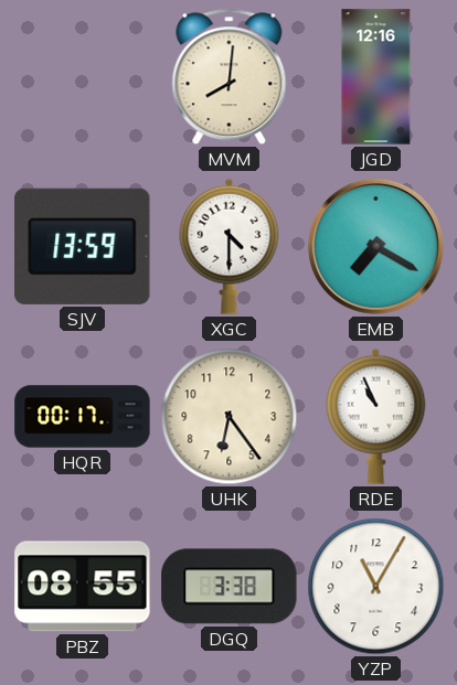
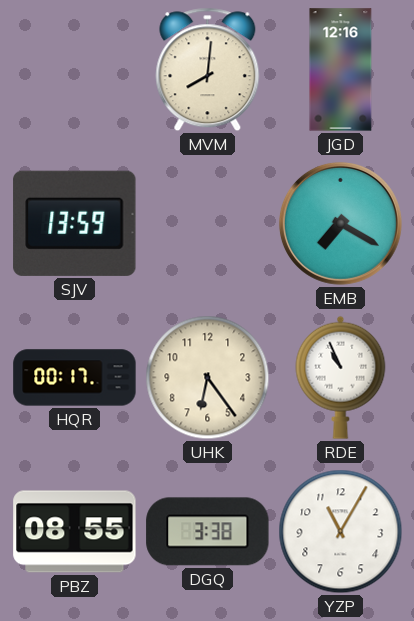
XGC: 4:30 -> none (230, 246)
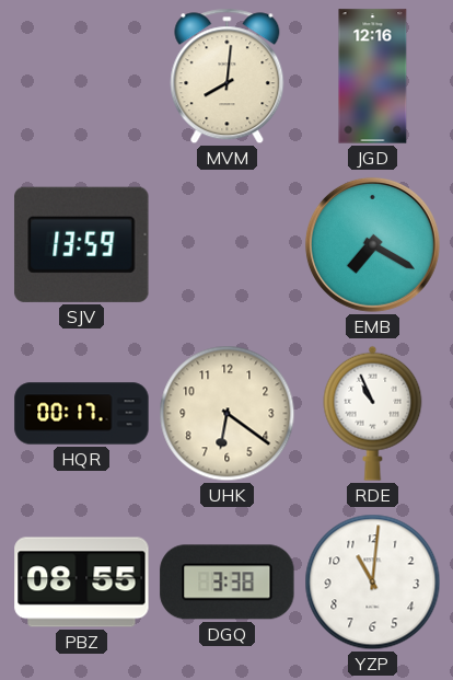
UHK: 6:24 -> 6:21 (228, 414)
YZP: 11:05 -> 11:01 (373, 583)
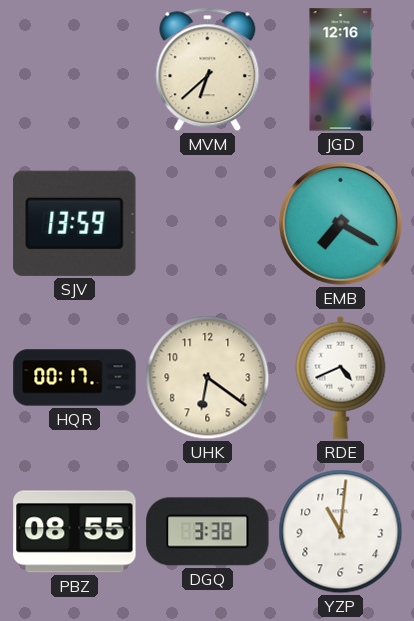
MVM: 8:01 -> 6:38 (208, 70)
RDE: 10:56 -> 4:41 (341, 377)
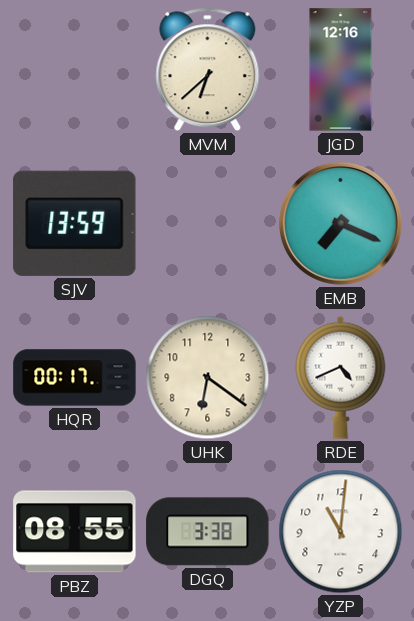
EMB: 7:20 -> 7:19 (340, 223)
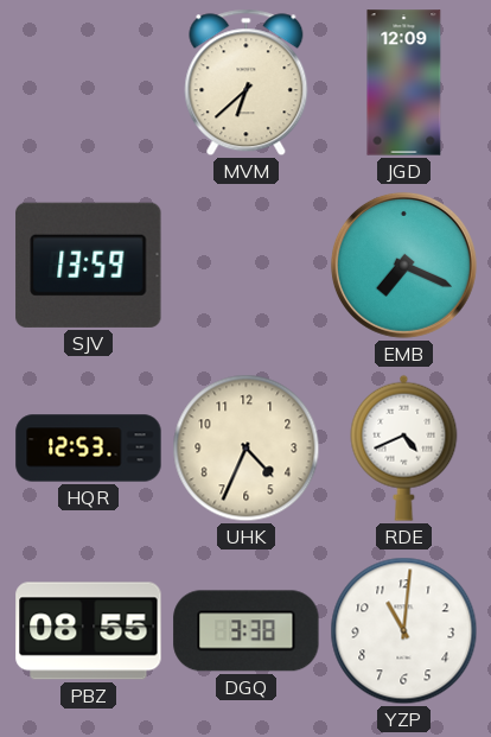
JGD: 12:16 -> 12:09 (404, 83)
HQR: 00:17 -> 12:53 (89, 449)
UHK: 6:21 -> 4:34 (247, 449)
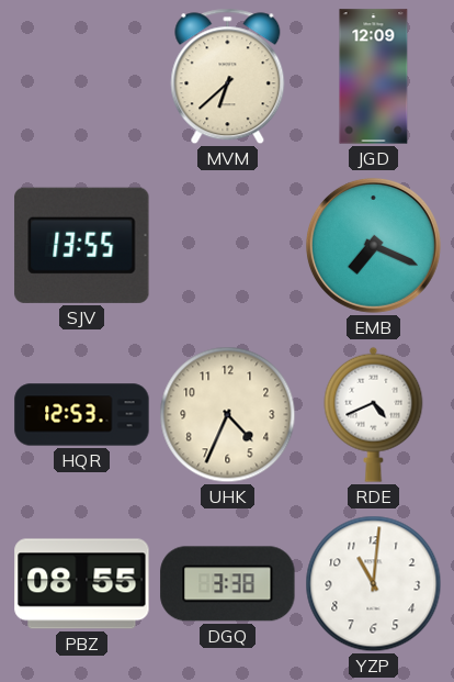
SJV: 13:59 -> 13:55 (82, 245)
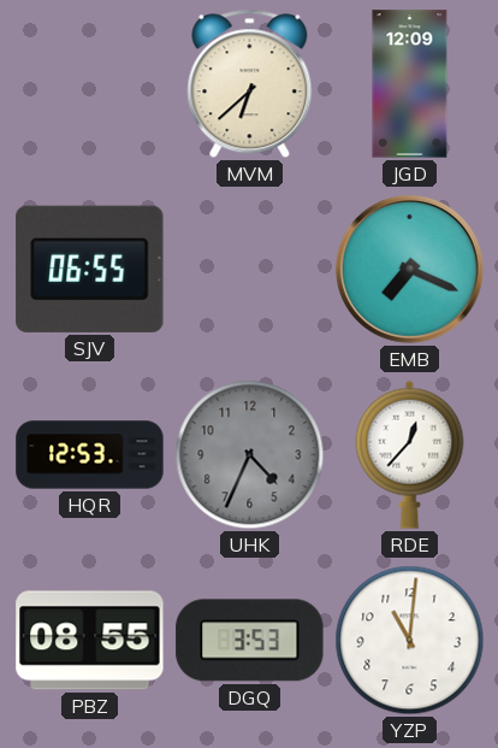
SJV: 13:55 -> 06:55 (90, 269)
UHK dial: cream -> grey (250, 455)
RDE: 4:41 -> 12:37 (410, 454)
DGQ: 3:38 -> 3:53 (250, 641)
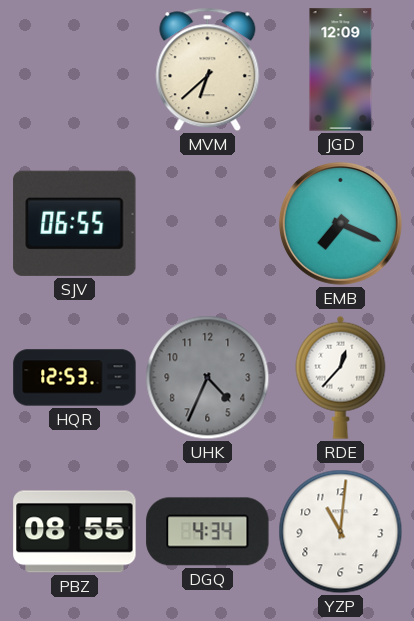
DGQ: 3:53 -> 4:34 (208, 532)
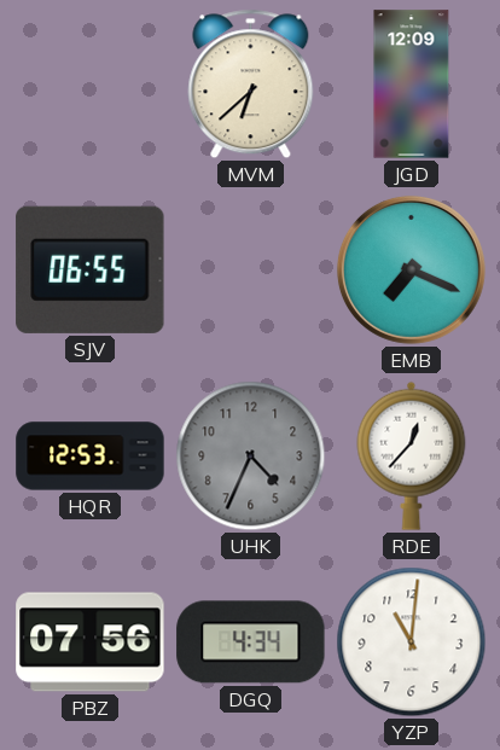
PBZ: 08:55 -> 07:56 (91, 643)
